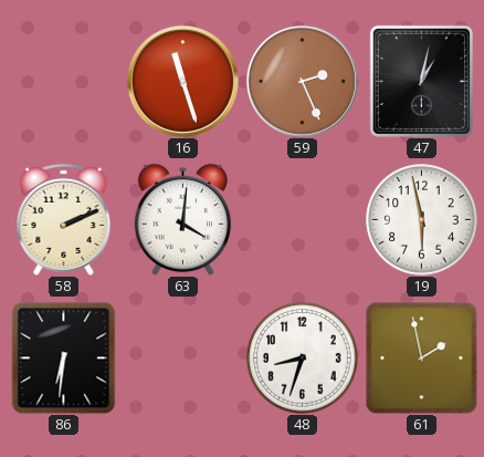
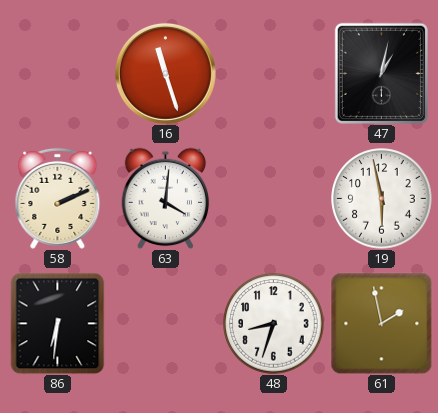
59: 2:26 -> none (302, 81)
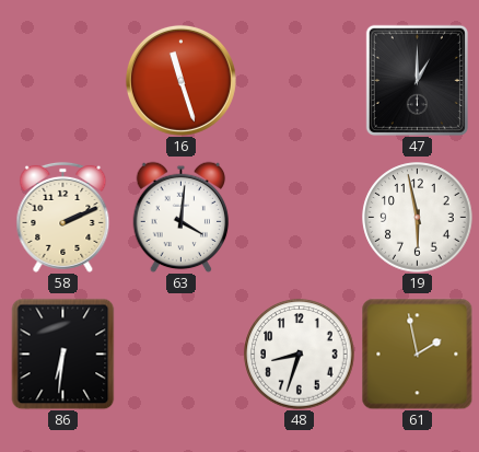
47: 1:02 -> 1:00 (417, 80)
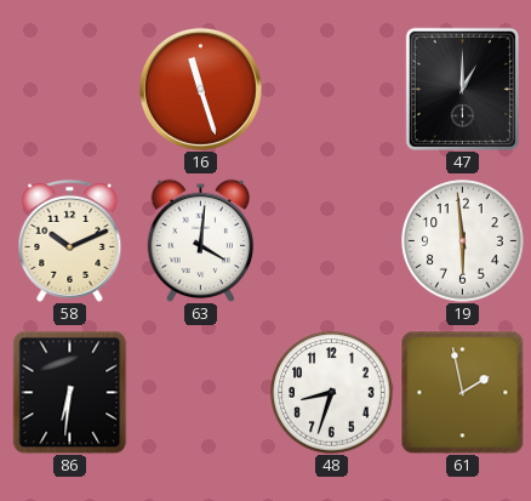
58: 2:11 -> 10:11 (70, 240)
19: 5:58 -> 5:59 (463, 241)
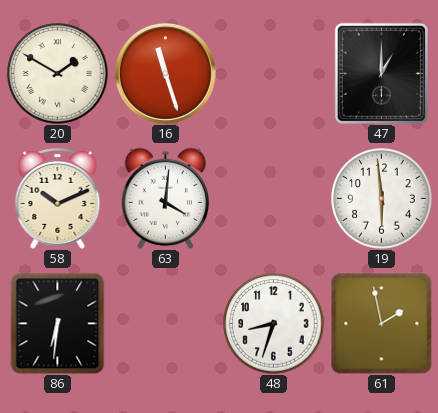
20: none -> 1:50 (58, 74)
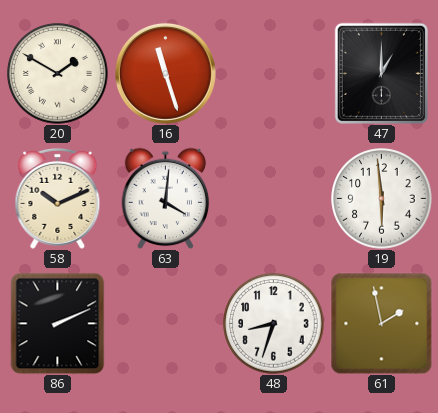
86: 6:31 -> 2:11 (58, 323)
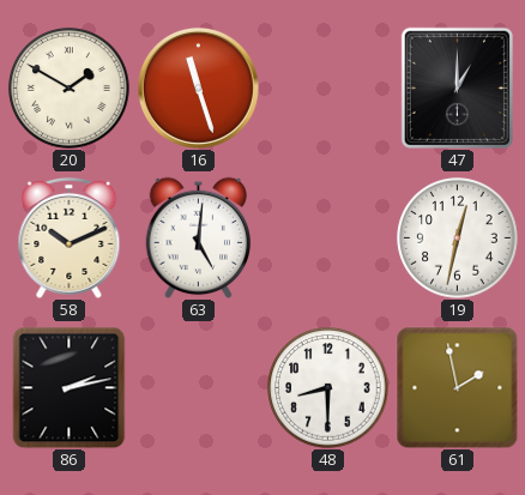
63: 4:01 -> 5:01 (199, 237)
19: 5:59 -> 12:32 (458, 239)
86: 2:11 -> 2:13 (70, 387)
48: 8:33 -> 8:30 (328, 388)
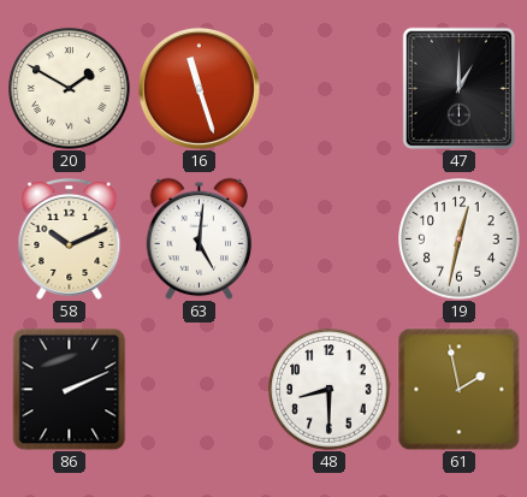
86: 2:13 -> 2:11 (70, 389)
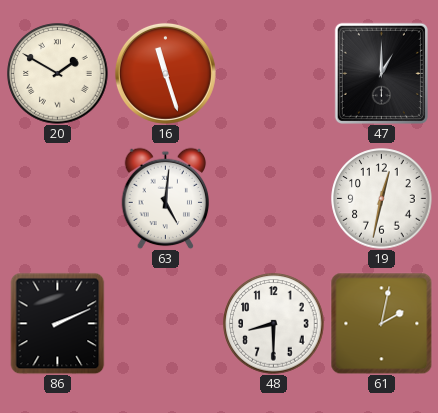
58: 10:11 -> none (70, 238)
61: 1:58 -> 2:02 (381, 323)
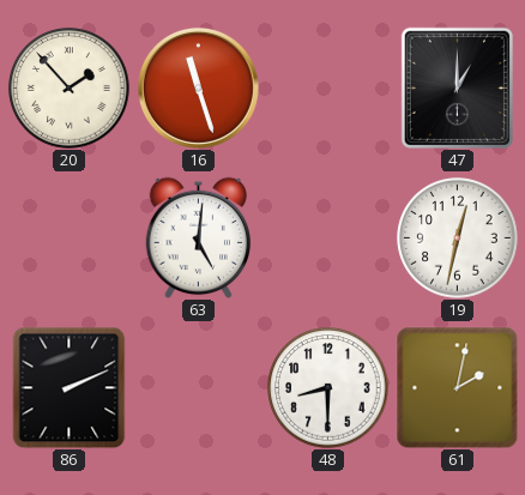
20: 1:50 -> 1:53 (70, 89)
